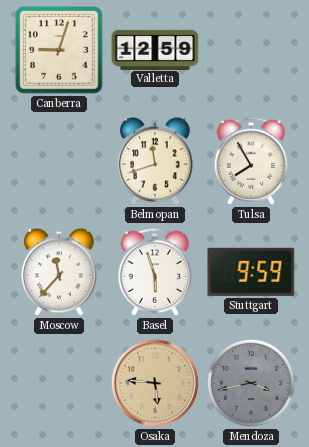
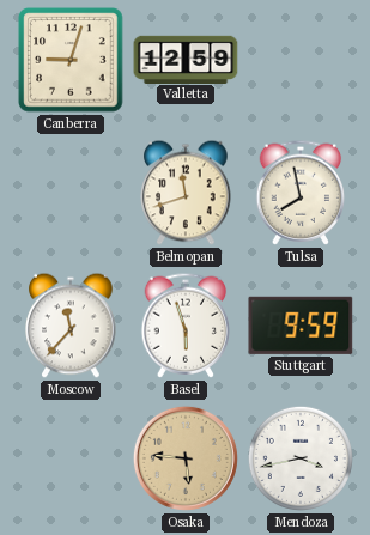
Tulsa: 7:55 -> 7:58 (301, 193)
Mendoza dial: grey -> white (301, 458)
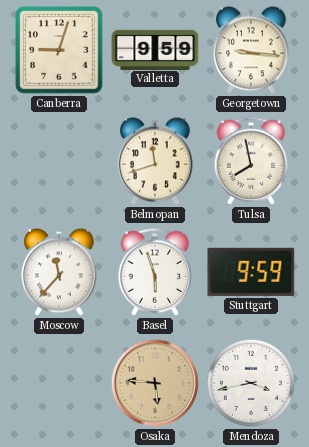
Valletta: 12:59 -> 9:59 (155, 49)
Georgetown: none -> 9:16 (251, 50)
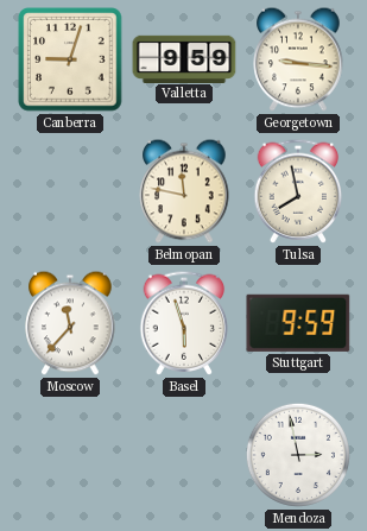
Belmopan: 11:42 -> 11:47 (184, 191)
Osaka: 5:46 -> none (155, 383)
Mendoza: 3:43 -> 2:58 (298, 455)
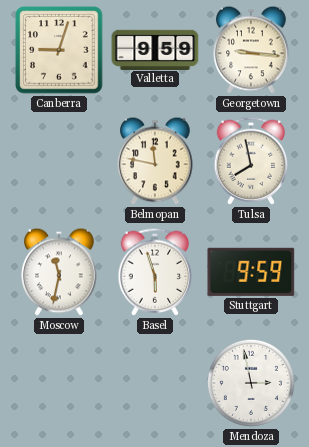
Moscow: 11:37 -> 11:32 (59, 272)
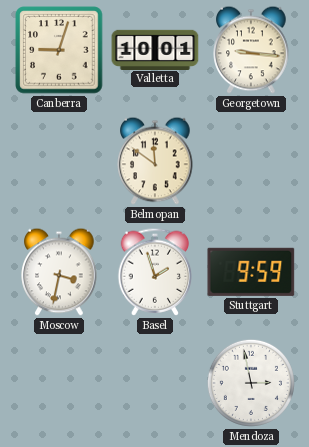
Valletta: 9:59 -> 10:01 (155, 49)
Belmopan: 11:47 -> 11:51 (155, 161)
Tulsa: 7:58 -> none (251, 161)
Moscow: 11:32 -> 3:32 (59, 272)
Basel: 5:57 -> 1:57 (155, 272)
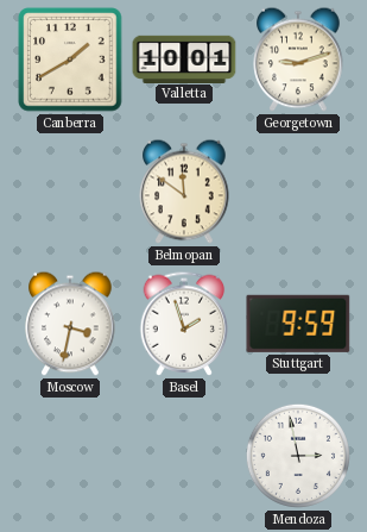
Canberra: 9:03 -> 1:40 (70, 60)
Georgetown: 9:16 -> 9:12 (298, 60)
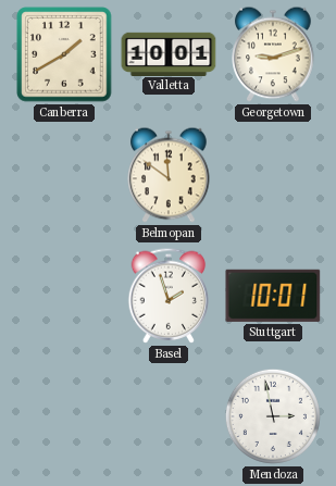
Moscow: 3:32 -> none (70, 324)
Stuttgart: 9:59 -> 10:01 (273, 296)
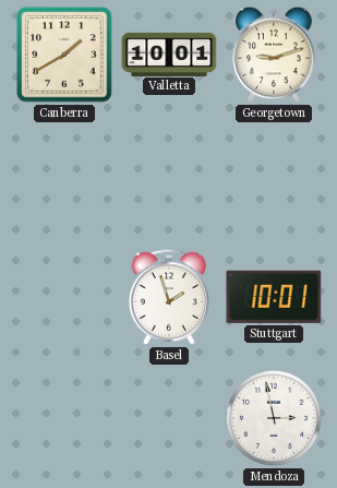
Belmopan: 11:51 -> none (169, 175)
